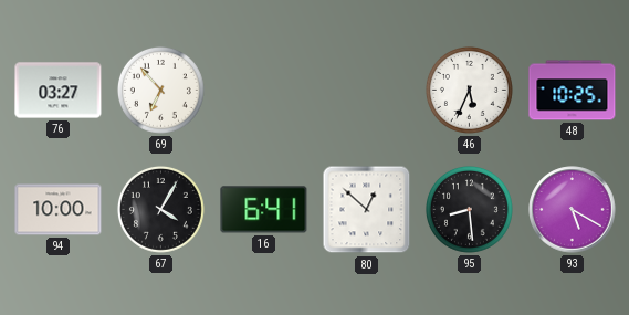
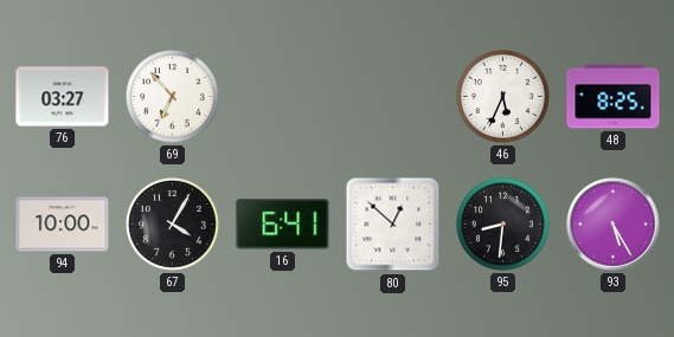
48: 10:25 -> 8:25 (614, 97)
95: 8:29 -> 8:31 (502, 223)
93: 5:20 -> 5:25 (614, 225)
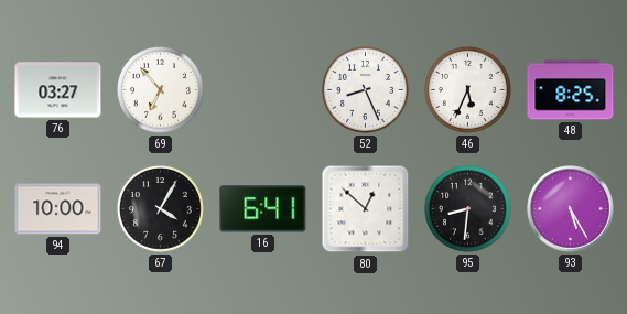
52: none -> 8:26 (365, 89)
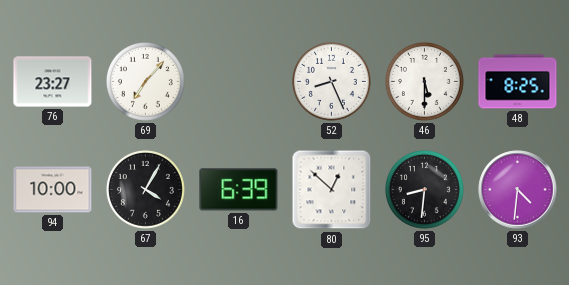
76: 03:27 -> 23:27 (53, 82)
69: 6:53 -> 7:07 (145, 81)
46: 5:34 -> 5:30 (424, 81)
16: 6:41 -> 6:39 (239, 190)
93: 5:25 -> 4:31 (518, 190)
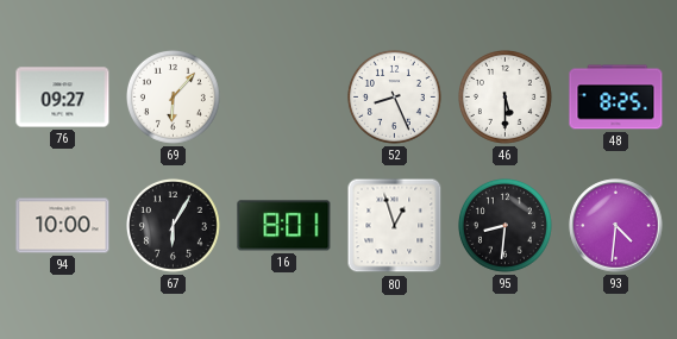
76: 23:27 -> 09:27 (63, 98)
69: 7:07 -> 6:07 (173, 96)
67: 4:05 -> 6:05 (173, 225)
16: 6:39 -> 8:01 (284, 226)
80: 12:52 -> 12:57 (395, 226)
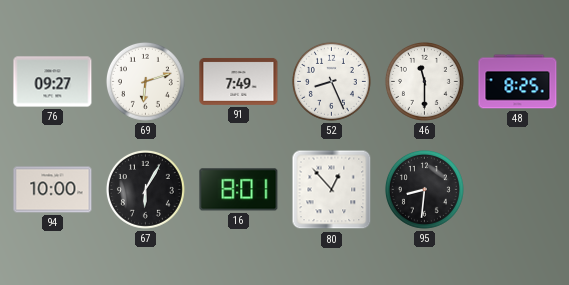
69: 6:07 -> 6:12 (145, 81)
91: none -> 7:49 (239, 81)
46: 5:30 -> 11:30 (424, 81)
80: 12:57 -> 12:53 (332, 190)
93: 4:31 -> none (616, 226)
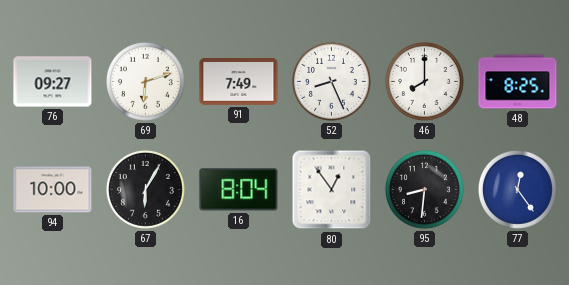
46: 11:30 -> 8:00 (424, 81)
16: 8:01 -> 8:04 (239, 190)
80: 12:53 -> 12:54 (332, 190)
77: none -> 12:24 (517, 189)
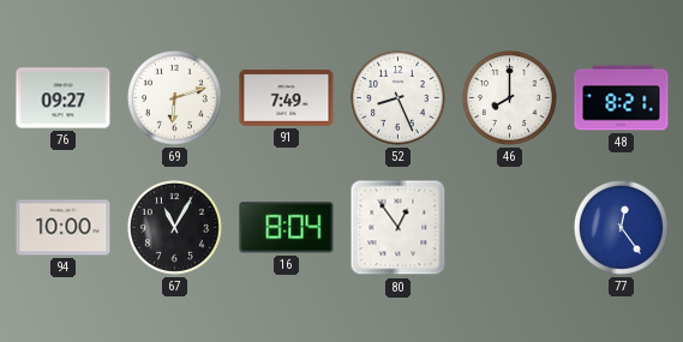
48: 8:25 -> 8:21 (622, 98)
67: 6:05 -> 11:05 (174, 227)
95: 8:31 -> none (424, 189)
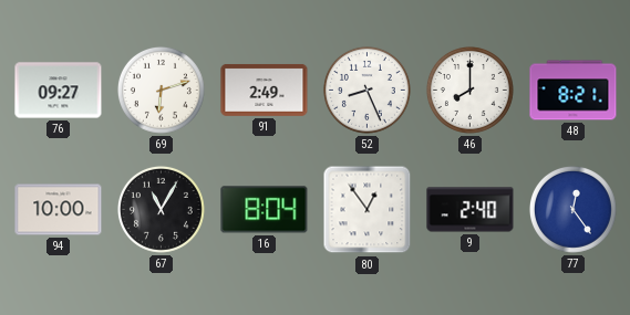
91: 7:49 -> 2:49 (265, 90)
9: none -> 2:40 (471, 210)
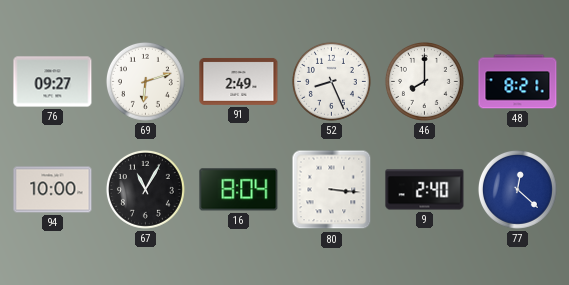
80: 12:54 -> 3:16 (332, 190)
77: 12:24 -> 12:22 (517, 189)
